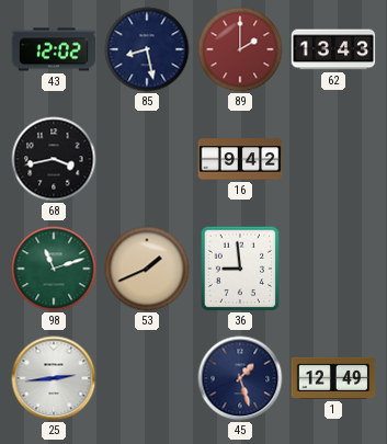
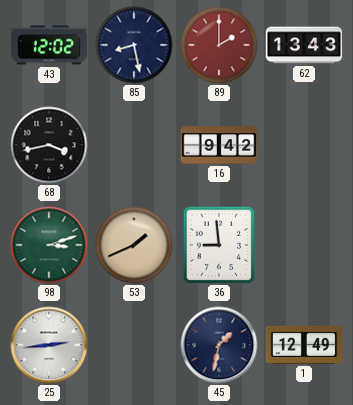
98: 11:12 -> 3:12 (49, 245)
45: 1:27 -> 1:32 (219, 345)
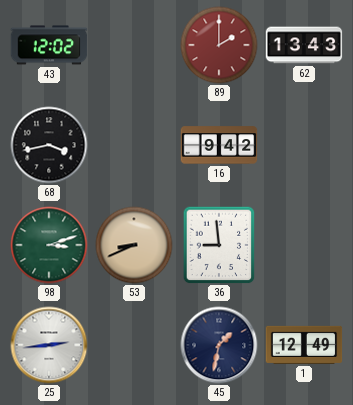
85: 8:28 -> none (134, 45)
53: 1:41 -> 8:41 (134, 245)
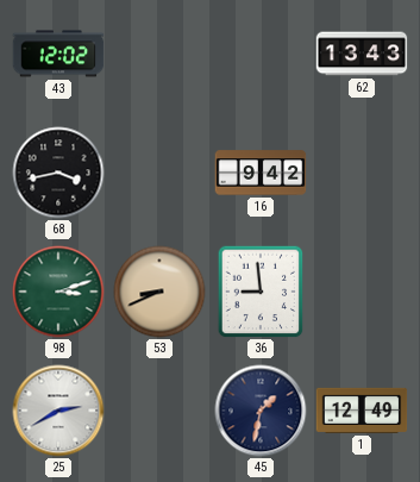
89: 2:00 -> none (219, 45)
25: 2:44 -> 2:40 (58, 411)
